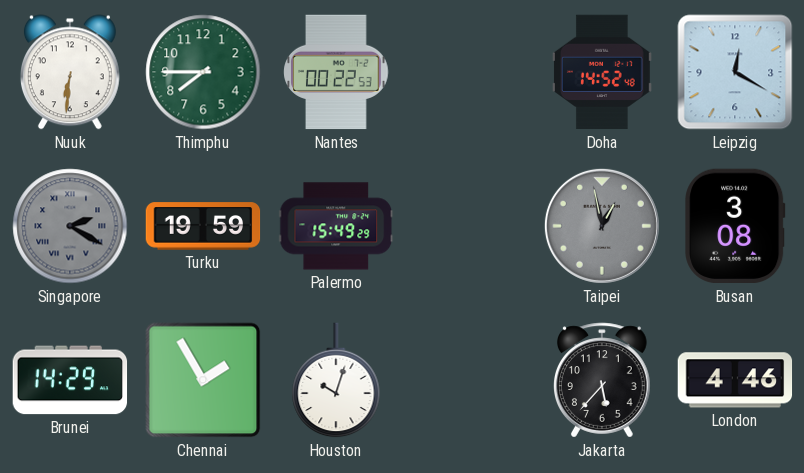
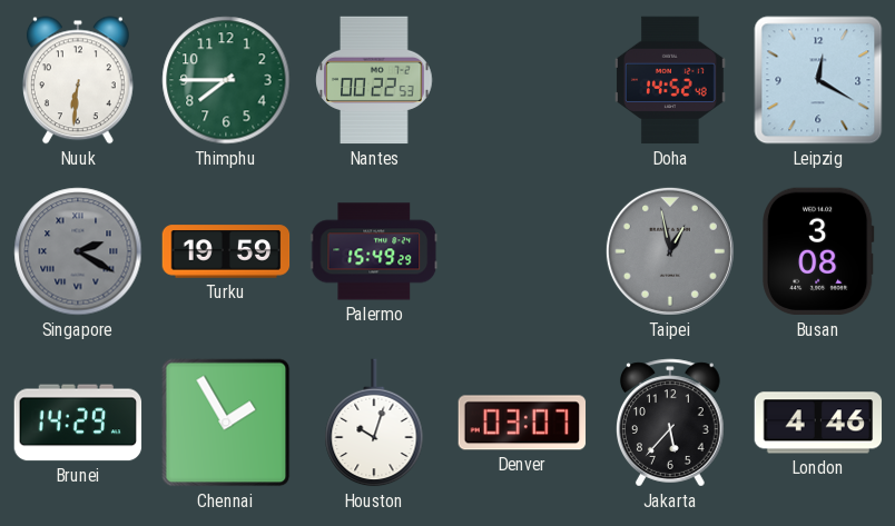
Denver: none -> 03:07 (522, 423)
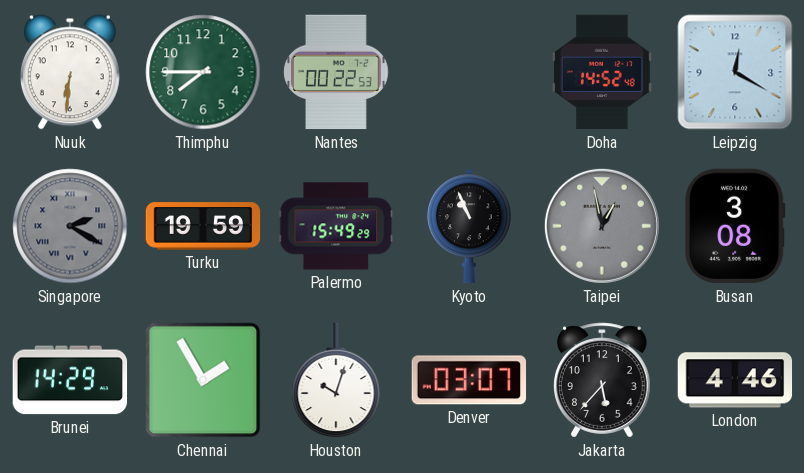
Kyoto: none -> 10:56 (470, 226)
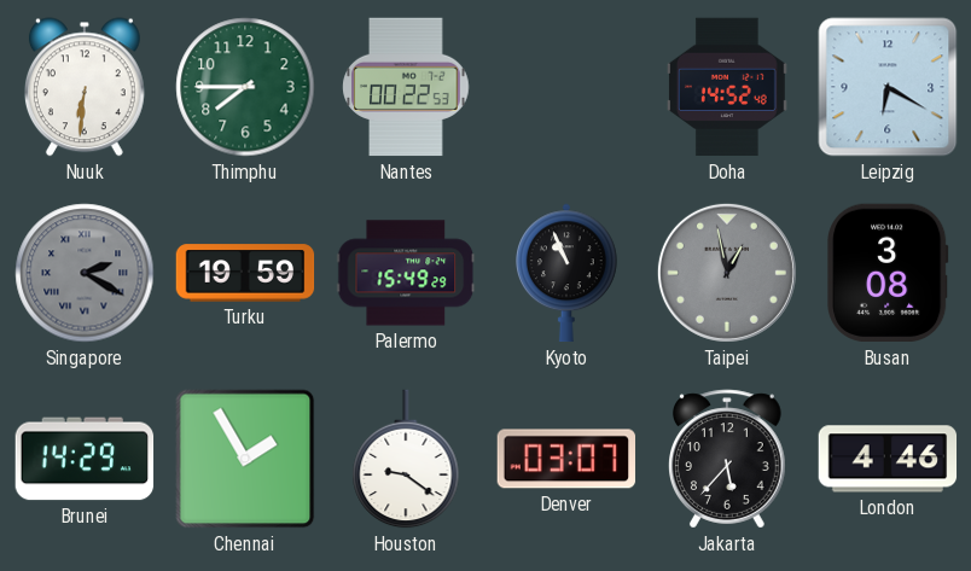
Leipzig: 12:20 -> 6:20 (888, 87)
Houston: 10:03 -> 9:21 (406, 459)
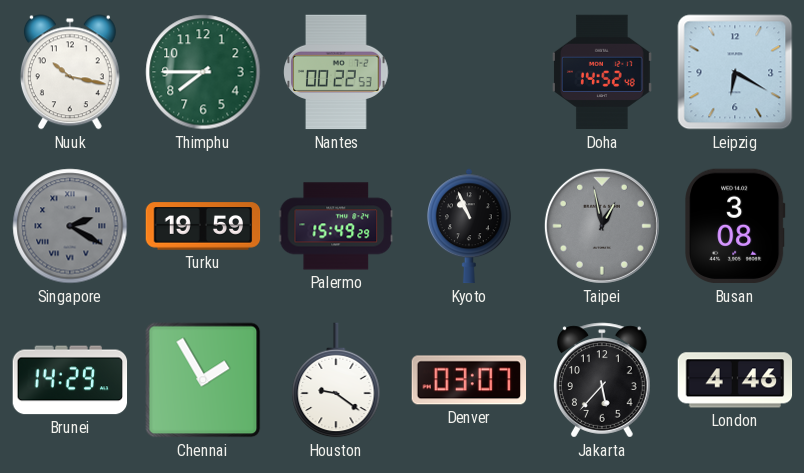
Nuuk: 6:31 -> 10:17 (70, 72)
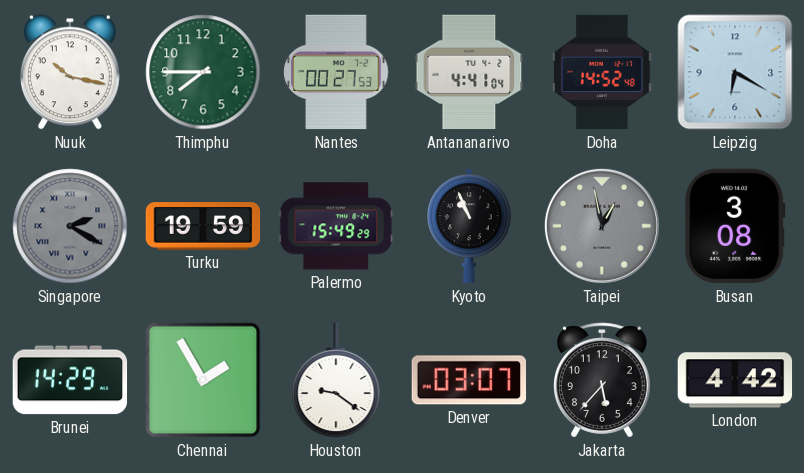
Nantes: 00:22 -> 00:27 (336, 72)
Antananarivo: none -> 4:41 (469, 72)
London: 4:46 -> 4:42 (735, 380)
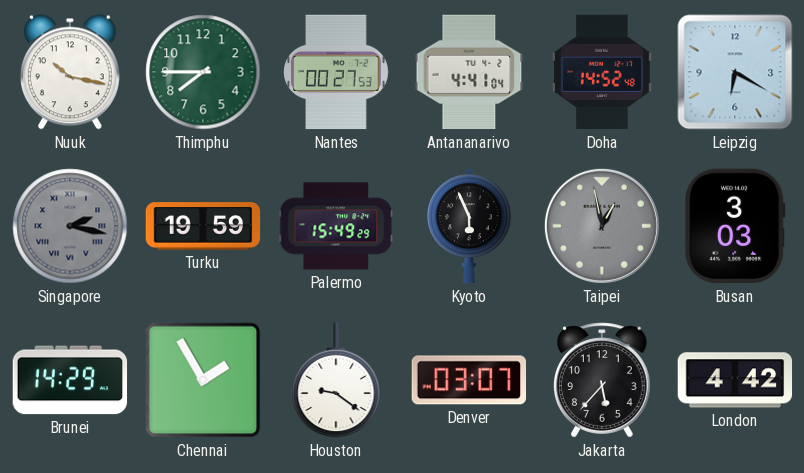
Singapore: 2:20 -> 2:17 (70, 226)
Kyoto: 10:56 -> 5:56 (470, 226)
Busan: 3:08 -> 3:03 (736, 226)
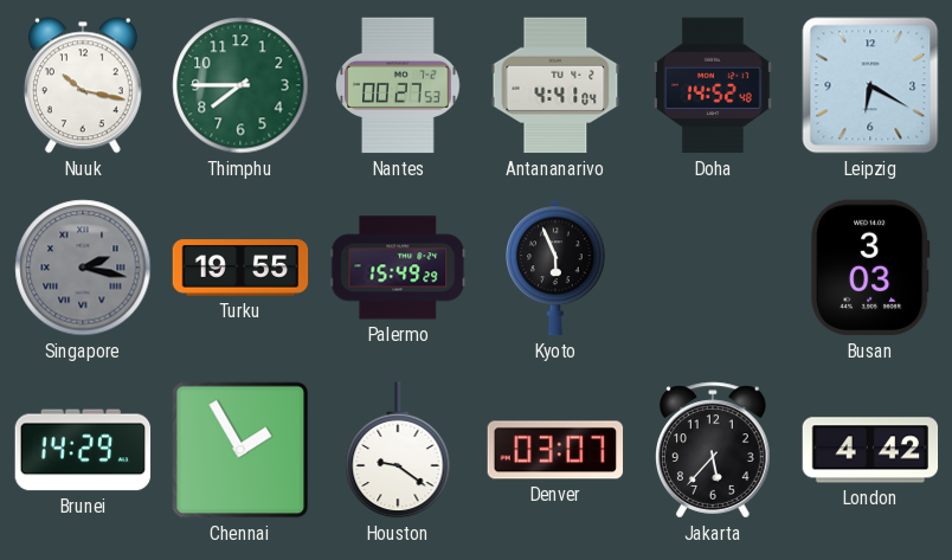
Turku: 19:59 -> 19:55 (240, 268)
Taipei: 12:58 -> none (602, 226)
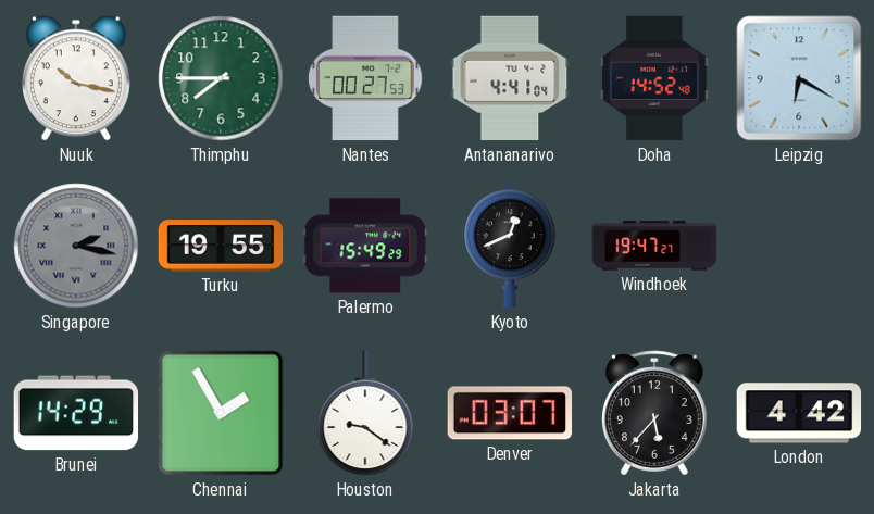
Kyoto: 5:56 -> 12:41 (511, 246)
Windhoek: none -> 19:47 (654, 246)
Busan: 3:03 -> none (871, 268)
